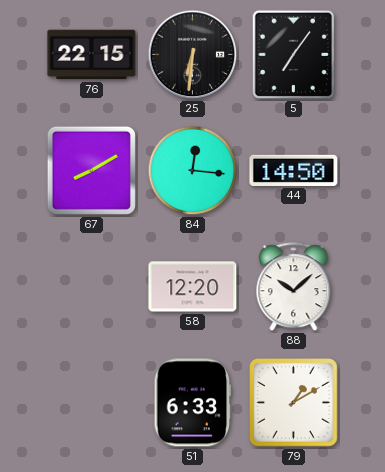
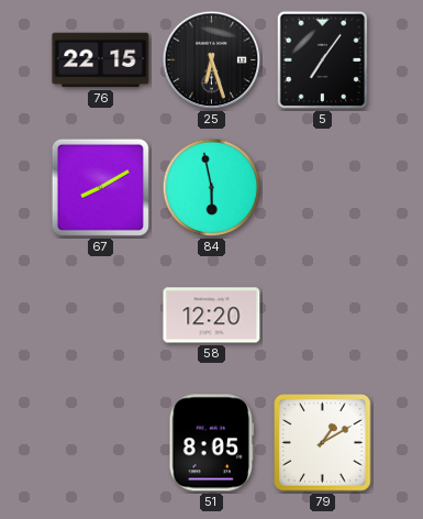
25: 6:31 -> 6:27 (212, 60)
84: 12:16 -> 5:58 (212, 188)
44: 14:50 -> none (294, 170)
88: 10:08 -> none (294, 287)
51: 6:33 -> 8:05 (212, 443)
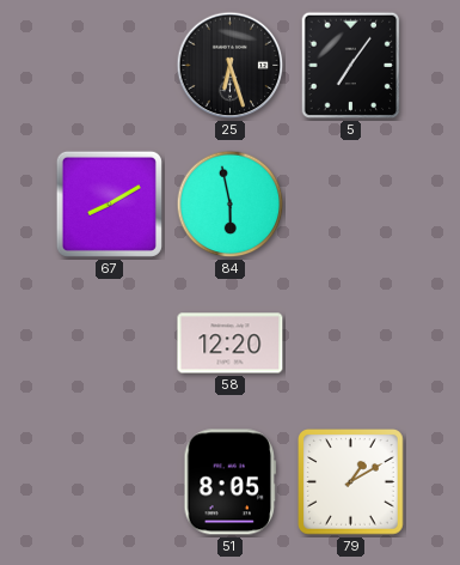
76: 22:15 -> none (101, 60)
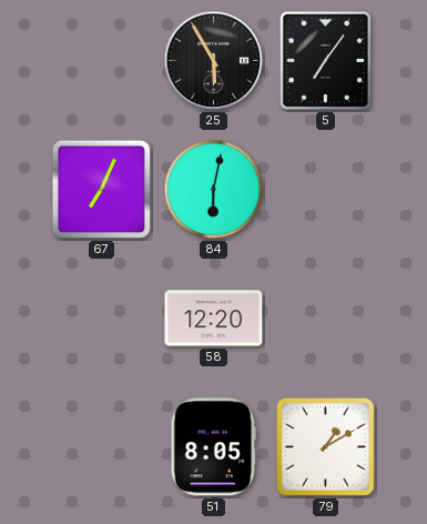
25: 6:27 -> 5:55 (214, 61)
67: 8:10 -> 7:04 (101, 189)
84: 5:58 -> 6:02 (214, 190)
